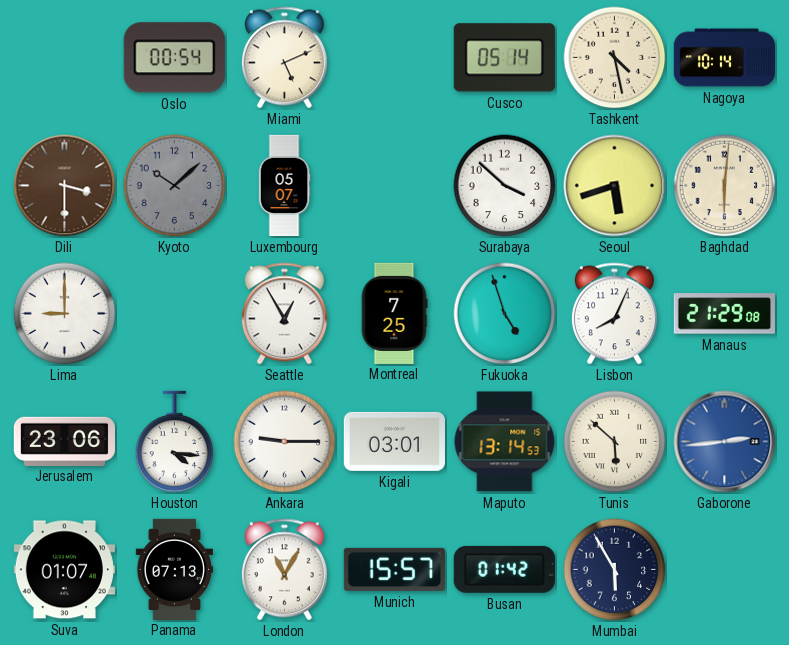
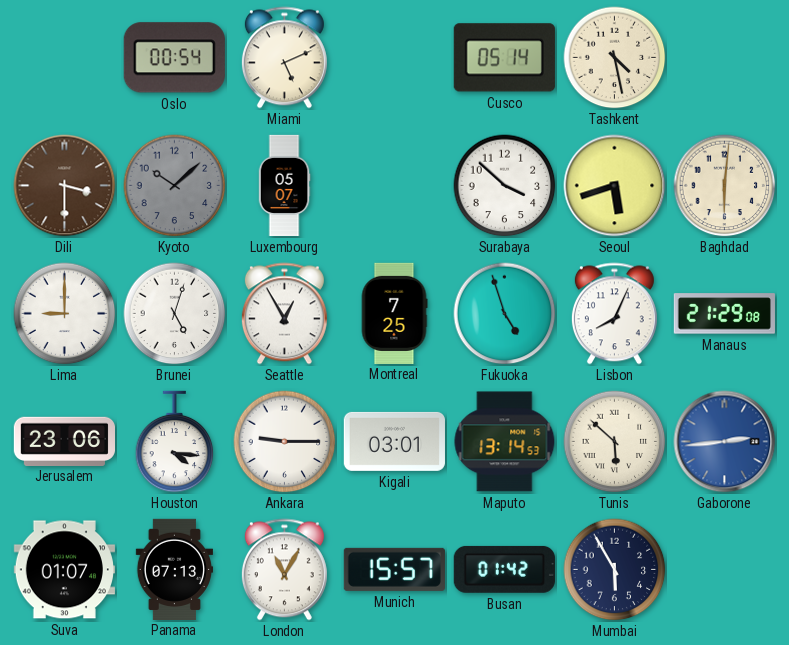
Nagoya: 10:14 -> none (724, 58)
Brunei: none -> 5:03 (175, 314)
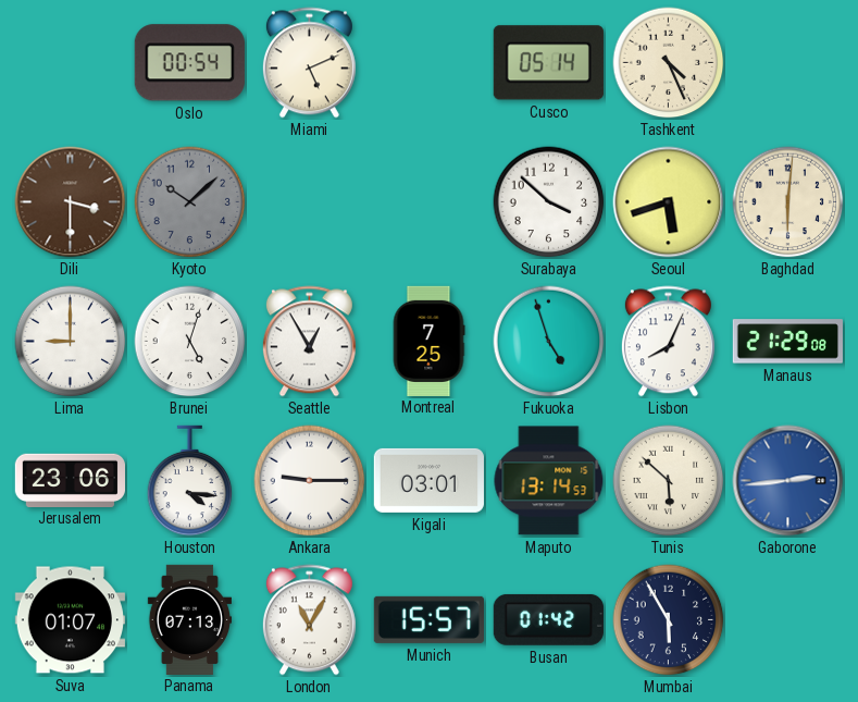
Tashkent: 4:28 -> 4:26 (669, 63)
Luxembourg: 05:07 -> none (284, 186)
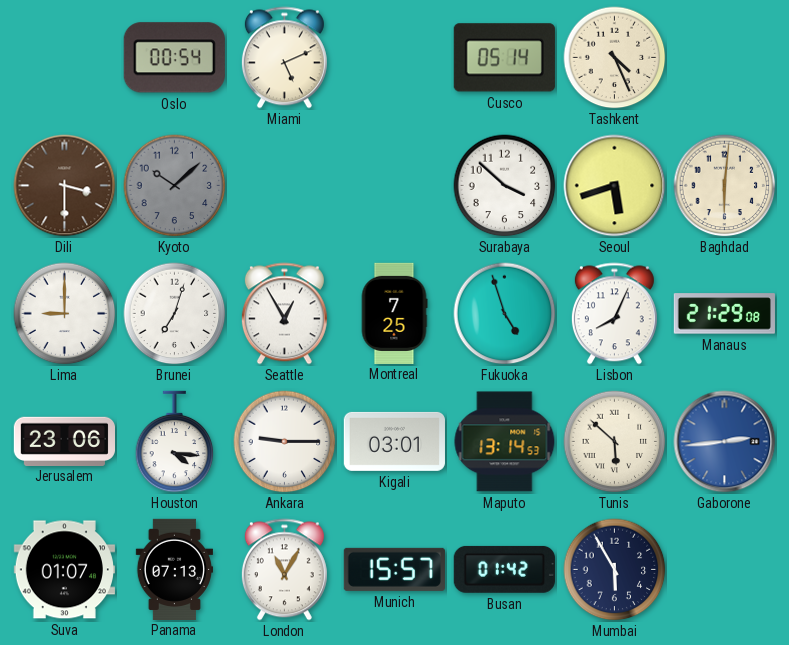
Brunei: 5:03 -> 7:03 (175, 314)
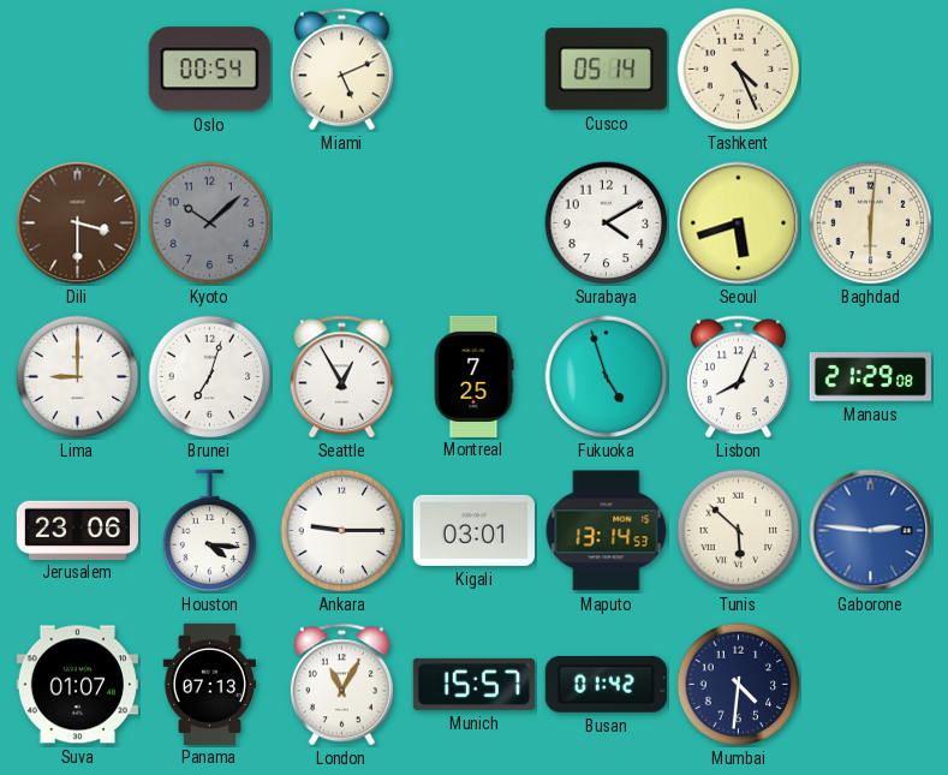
Surabaya: 3:52 -> 4:10 (607, 223)
Gaborone: 2:44 -> 2:46 (871, 531)
Mumbai: 5:55 -> 4:31 (739, 685)
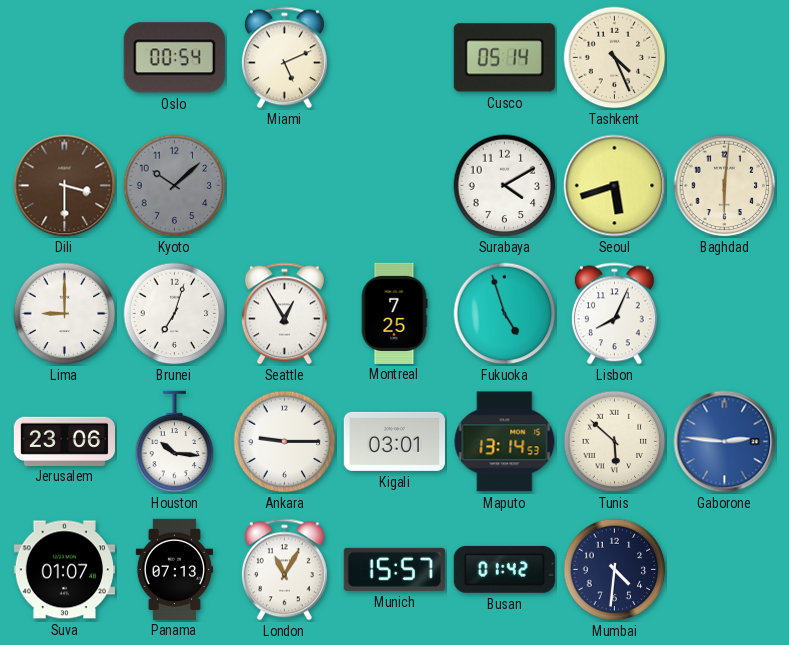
Manaus: 21:29 -> none (870, 377)
Houston: 4:16 -> 10:16 (175, 442)
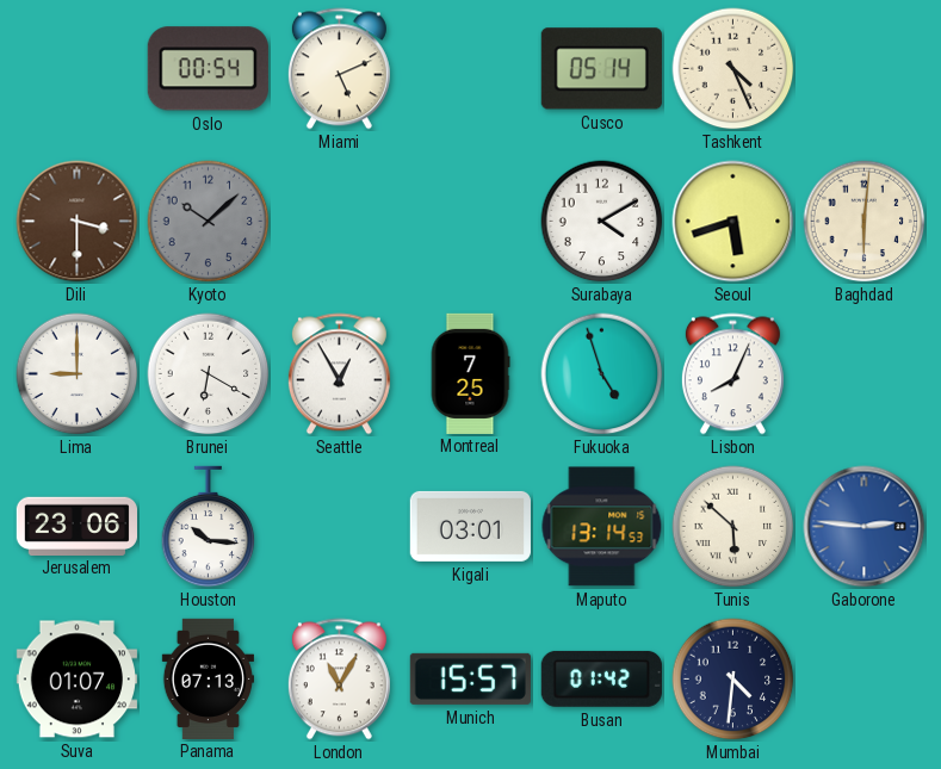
Brunei: 7:03 -> 6:20 (209, 374)
Ankara: 9:15 -> none (285, 442)
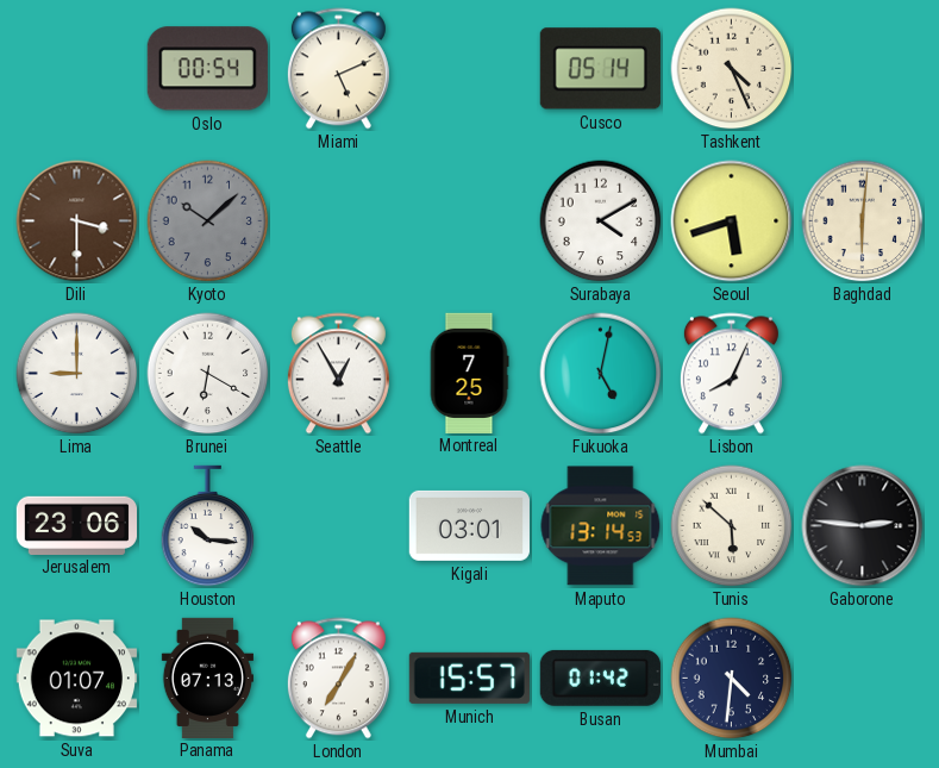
Fukuoka: 4:57 -> 5:02 (601, 374)
Gaborone dial: blue -> black (863, 526)
London: 11:05 -> 7:05 (338, 679)
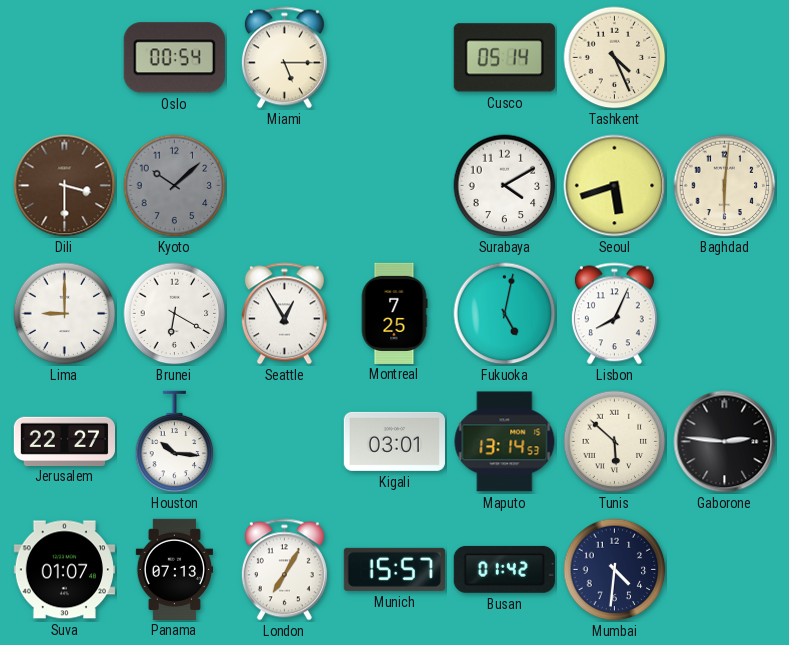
Miami: 5:11 -> 5:15 (284, 58)
Jerusalem: 23:06 -> 22:27 (64, 441)
